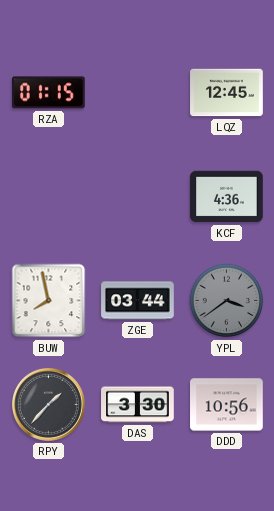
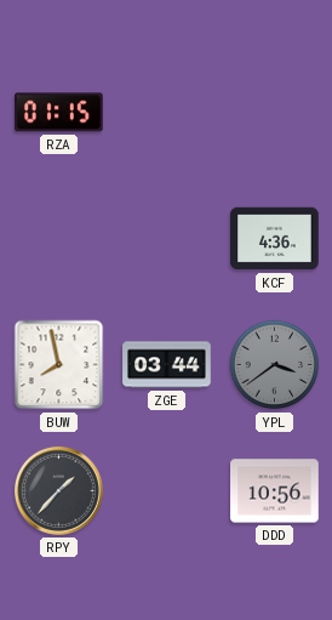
LQZ: 12:45 -> none (227, 93)
DAS: 3:30 -> none (138, 405)
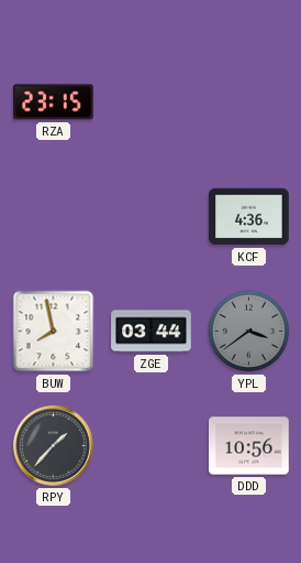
RZA: 01:15 -> 23:15 (54, 102)
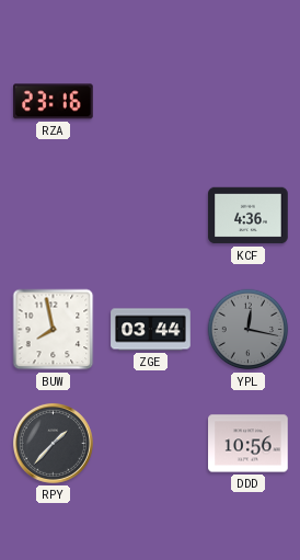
RZA: 23:15 -> 23:16 (54, 102)
YPL: 3:39 -> 12:17 (249, 330)
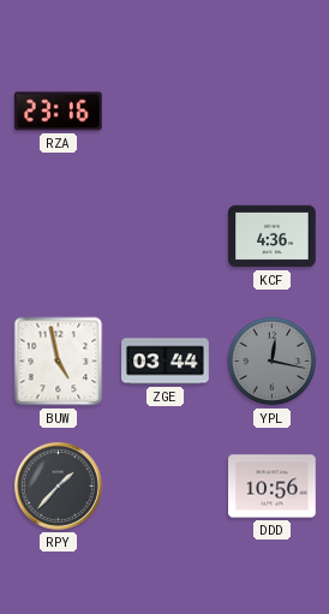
BUW: 7:58 -> 4:58 (59, 362)
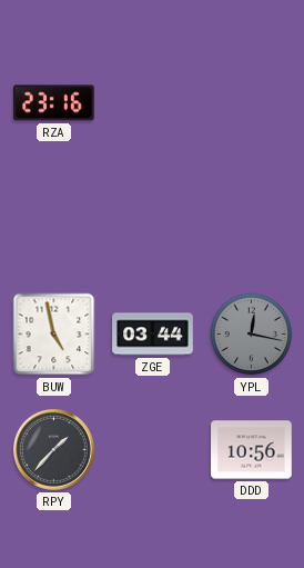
KCF: 4:36 -> none (273, 237)
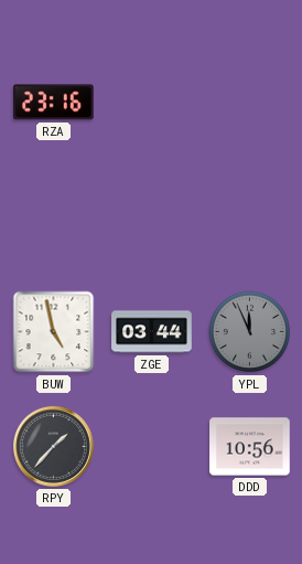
YPL: 12:17 -> 11:56 (250, 332)
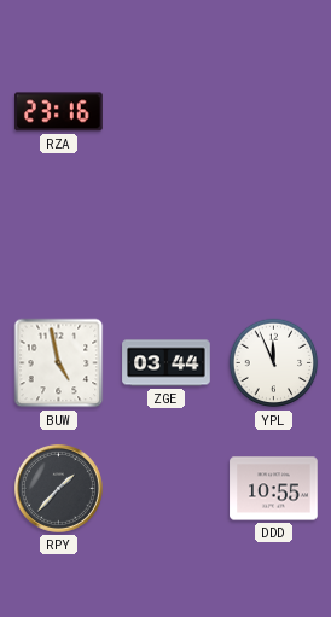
YPL dial: grey -> white (274, 363)
DDD: 10:56 -> 10:55 (274, 489)
